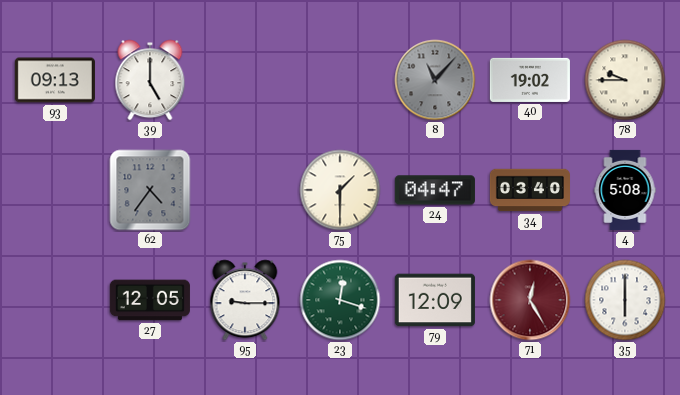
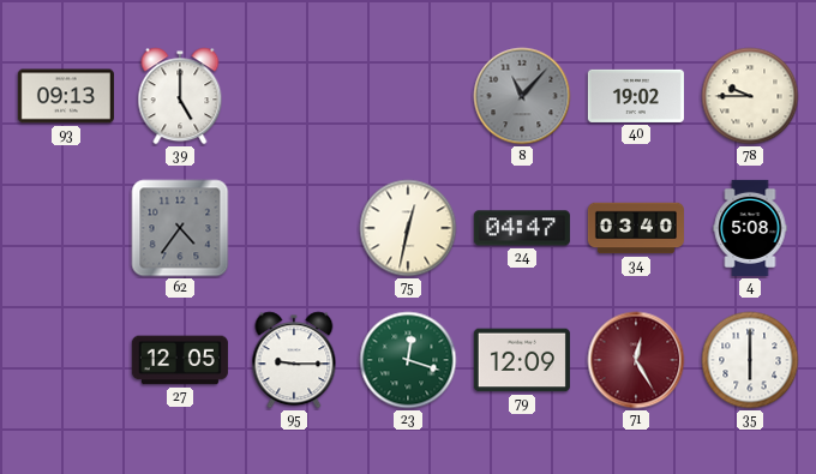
75: 1:30 -> 12:32 (408, 228)
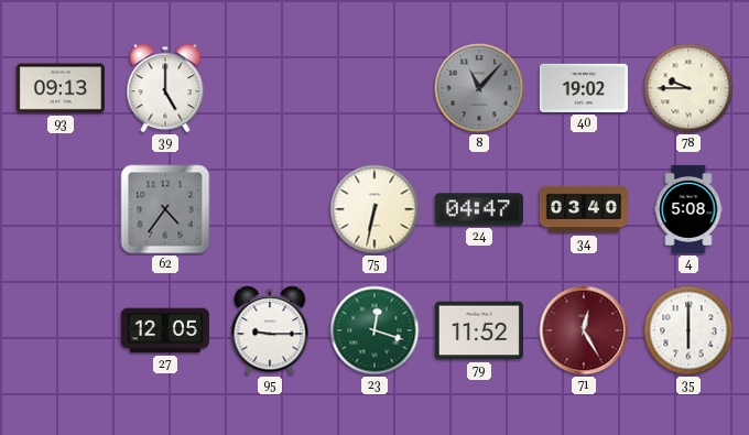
75: 12:32 -> 6:32 (374, 209)
79: 12:09 -> 11:52 (479, 330)
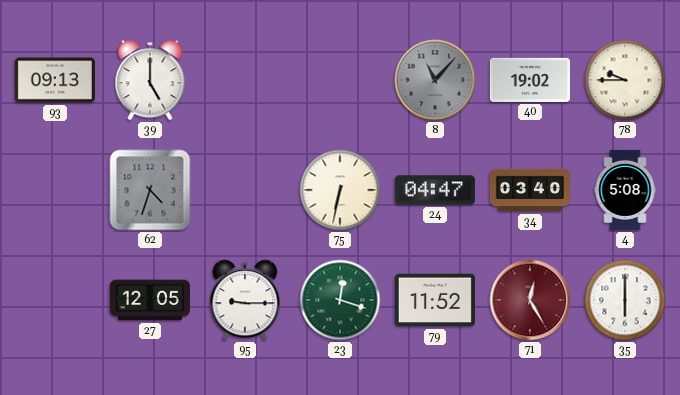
62: 4:36 -> 4:33 (150, 190)
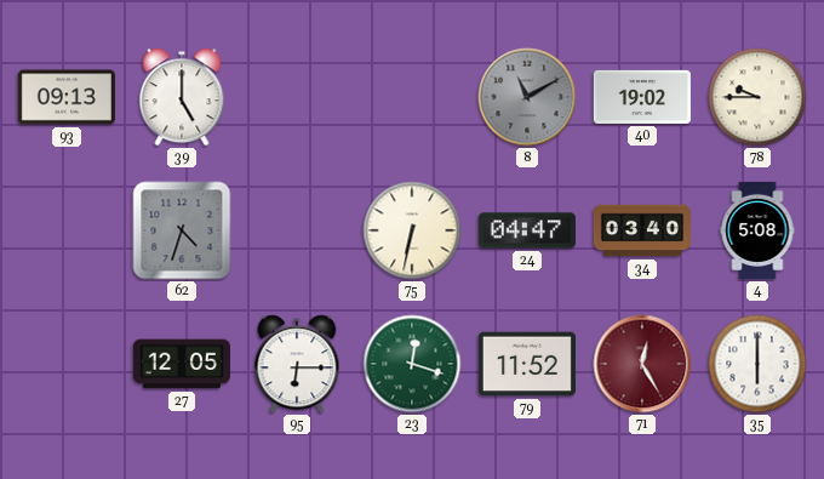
8: 11:07 -> 11:10 (527, 97)
95: 9:15 -> 6:15 (297, 364)
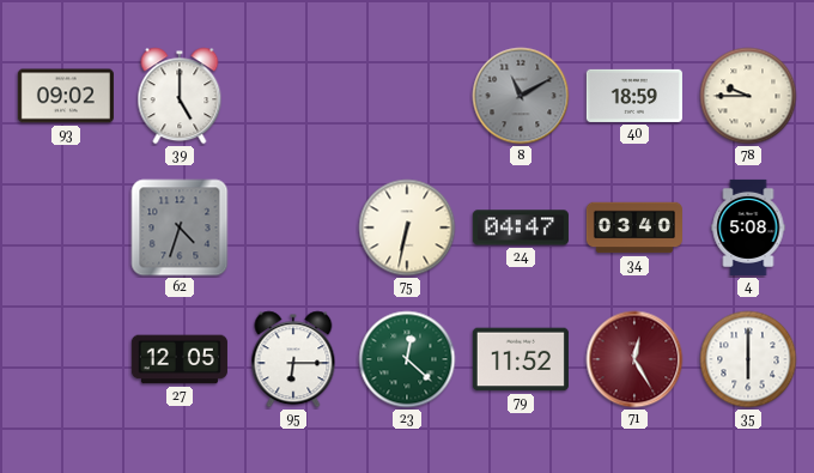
93: 09:13 -> 09:02 (66, 96)
40: 19:02 -> 18:59 (634, 96)
23: 12:18 -> 12:22 (407, 359)
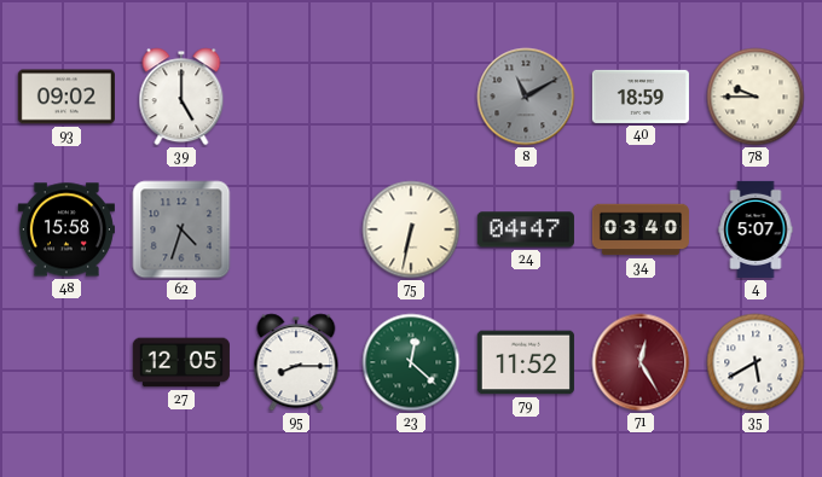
48: none -> 15:58 (66, 229)
4: 5:08 -> 5:07 (756, 229)
95: 6:15 -> 8:15 (296, 362)
35: 6:00 -> 5:40 (756, 362)
